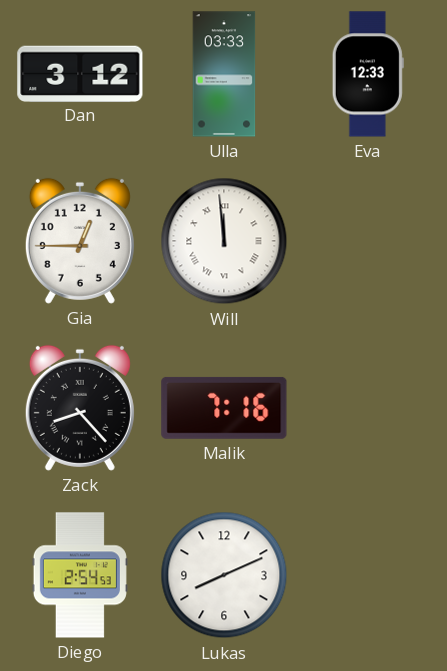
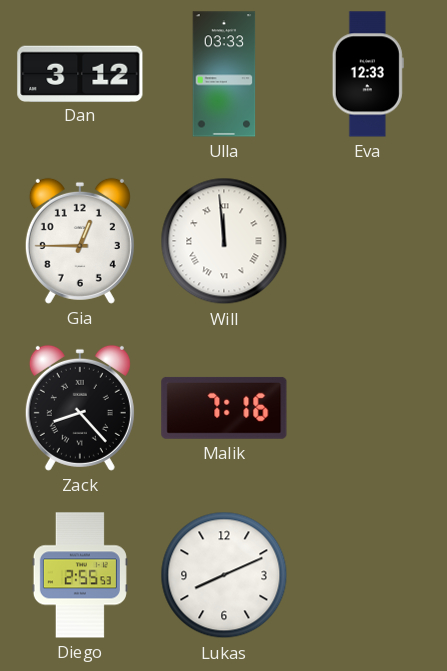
Diego: 2:54 -> 2:55 (80, 575)
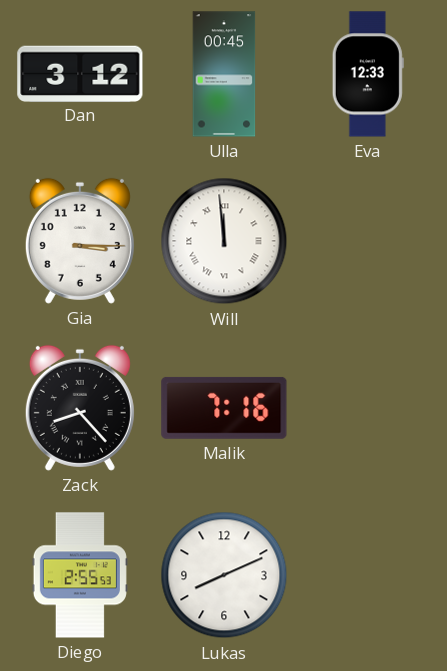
Ulla: 03:33 -> 00:45 (224, 74)
Gia: 12:45 -> 3:15 (80, 241)
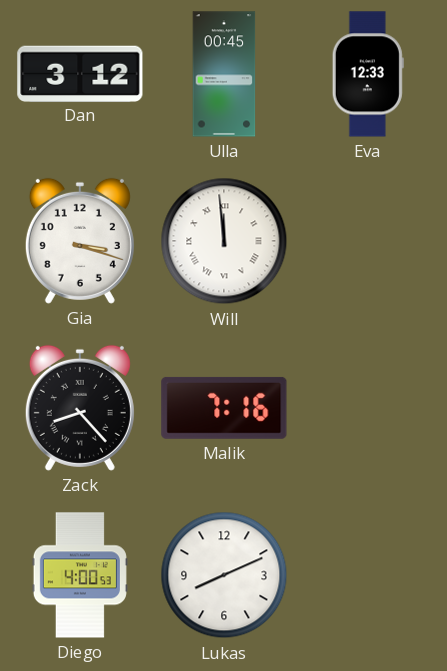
Gia: 3:15 -> 3:18 (80, 241)
Diego: 2:55 -> 4:00 (80, 575)
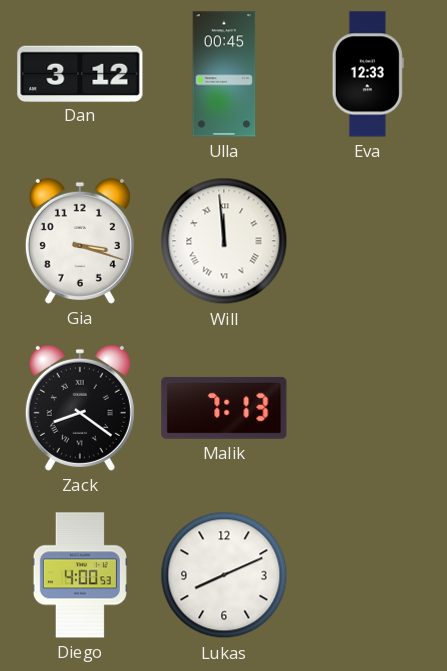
Zack: 8:23 -> 8:21 (80, 408)
Malik: 7:16 -> 7:13 (224, 408)
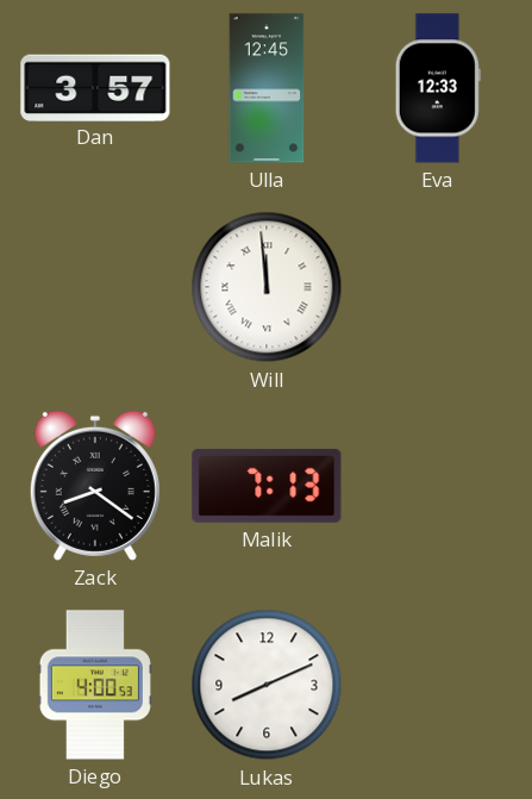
Dan: 3:12 -> 3:57 (95, 87)
Ulla: 00:45 -> 12:45 (267, 88)
Gia: 3:18 -> none (80, 241)
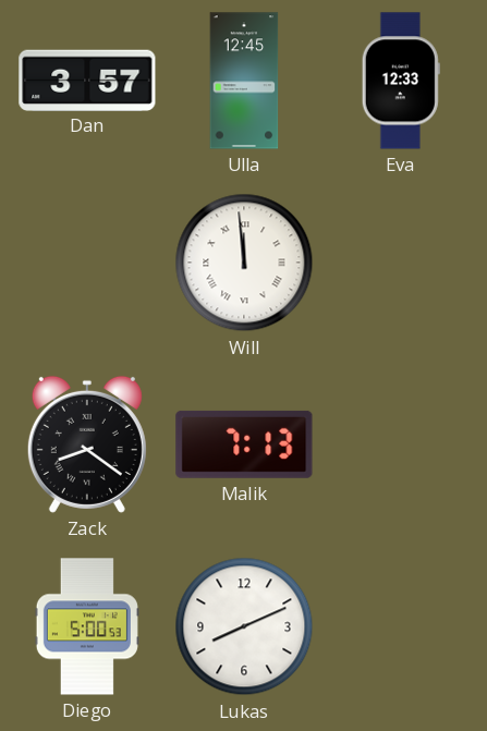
Diego: 4:00 -> 5:00 (87, 626)
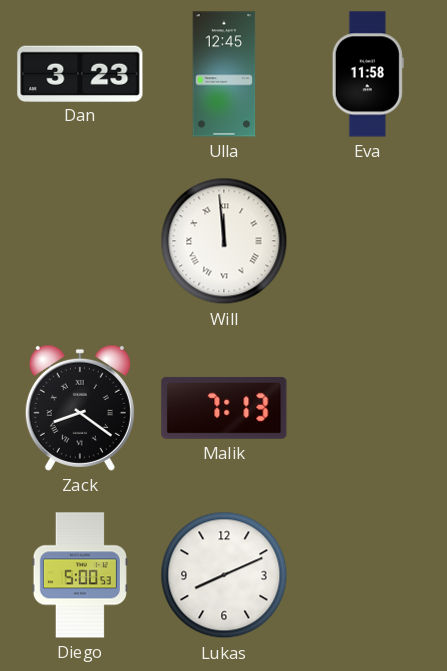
Dan: 3:57 -> 3:23 (80, 73)
Eva: 12:33 -> 11:58 (368, 74)
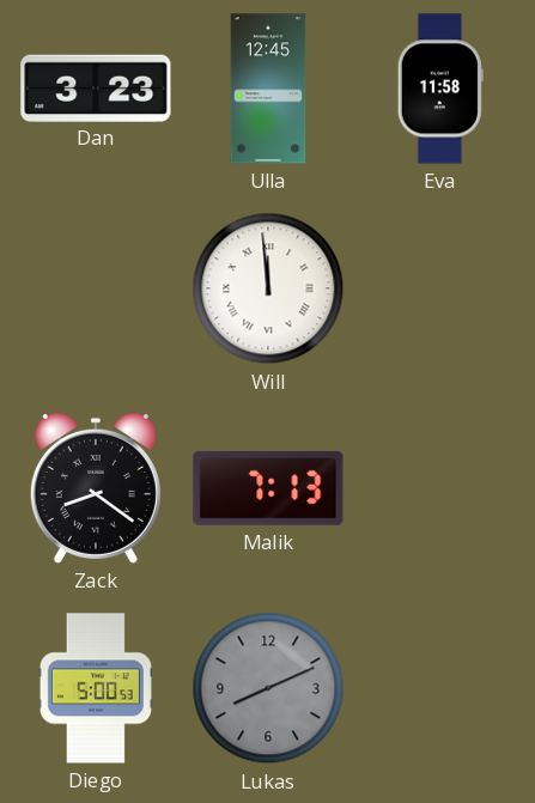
Lukas dial: white -> grey (268, 688)
